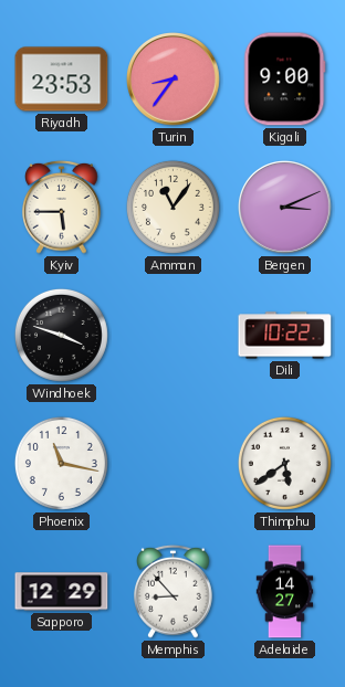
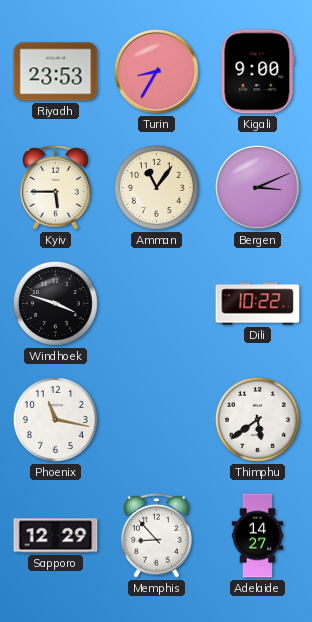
Turin: 8:36 -> 8:35 (157, 72)
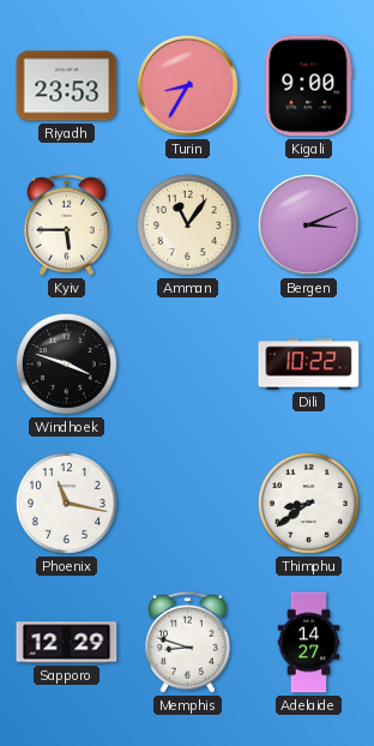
Thimphu: 5:39 -> 8:39 (308, 503)
Memphis: 8:53 -> 8:48 (188, 642)
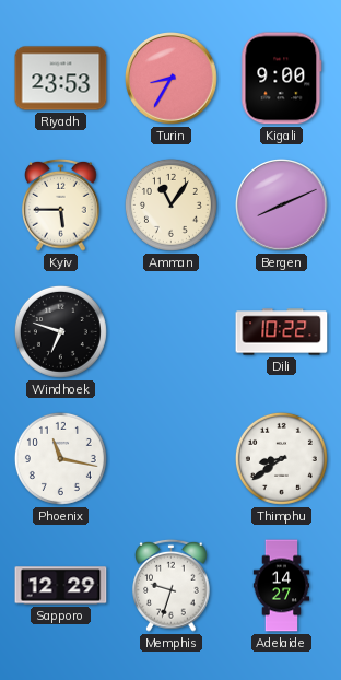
Bergen: 3:11 -> 8:11 (282, 206)
Windhoek: 3:48 -> 6:48 (60, 331)
Memphis: 8:48 -> 9:33 (172, 585)
